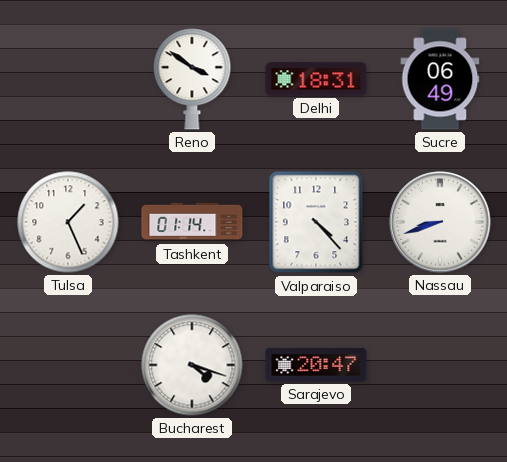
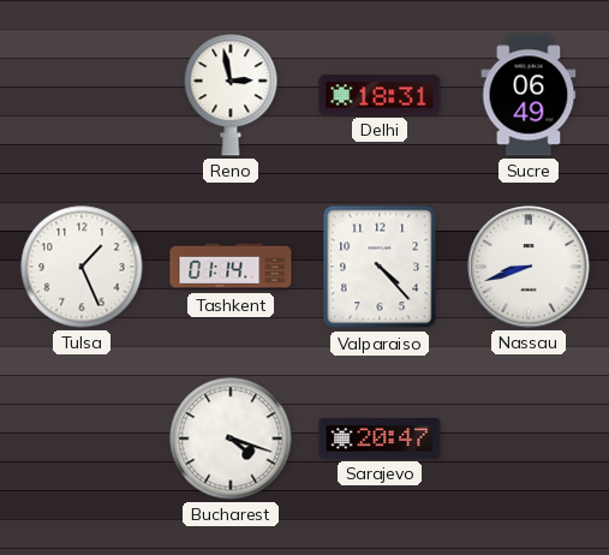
Reno: 3:51 -> 2:58 (231, 95)
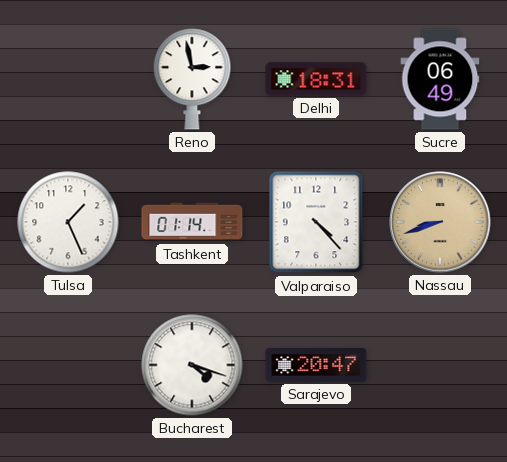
Nassau dial: white -> champagne (440, 222)
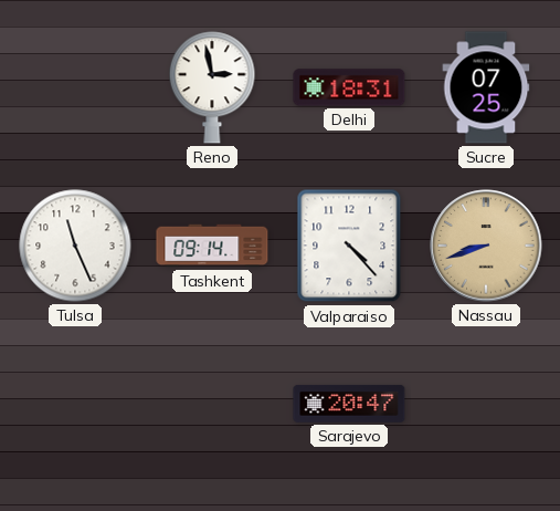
Sucre: 06:49 -> 07:25 (486, 87)
Tulsa: 1:26 -> 11:26 (75, 246)
Tashkent: 01:14 -> 09:14 (212, 246)
Bucharest: 4:18 -> none (192, 365)
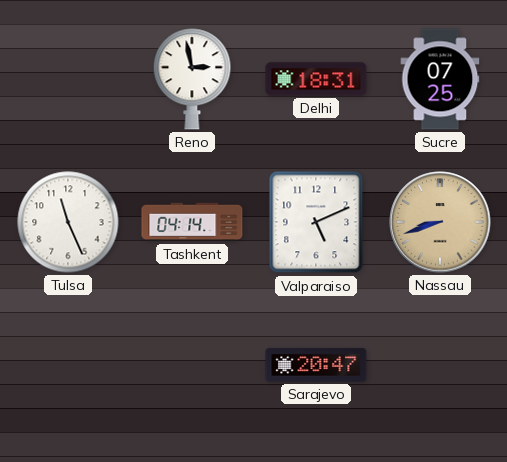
Tashkent: 09:14 -> 04:14 (192, 222)
Valparaiso: 4:23 -> 5:11 (316, 222)
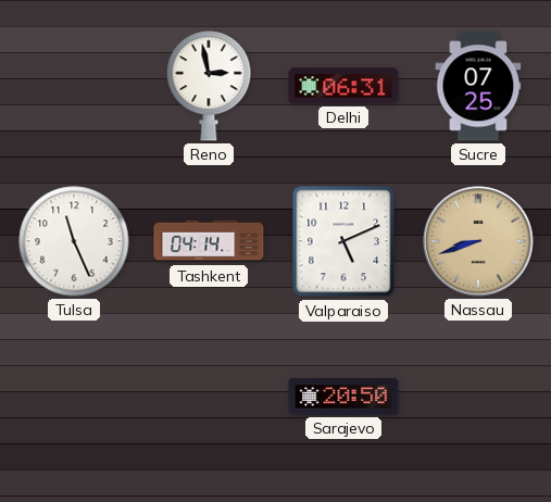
Delhi: 18:31 -> 06:31 (343, 86)
Sarajevo: 20:47 -> 20:50 (343, 397)
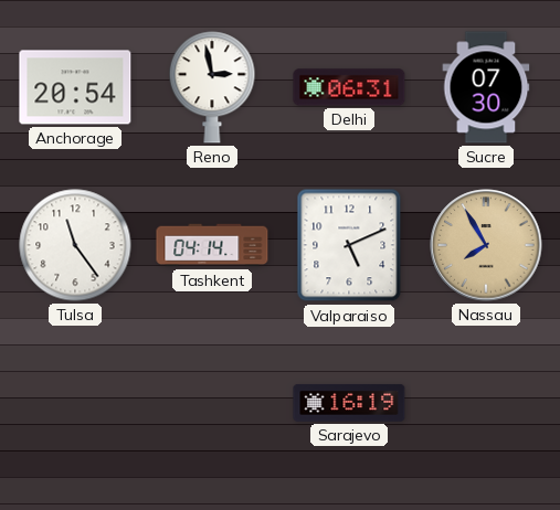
Anchorage: none -> 20:54 (75, 87)
Sucre: 07:25 -> 07:30 (486, 87)
Tulsa: 11:26 -> 11:24 (75, 245)
Nassau: 8:42 -> 7:55 (486, 245)
Sarajevo: 20:50 -> 16:19 (349, 403)
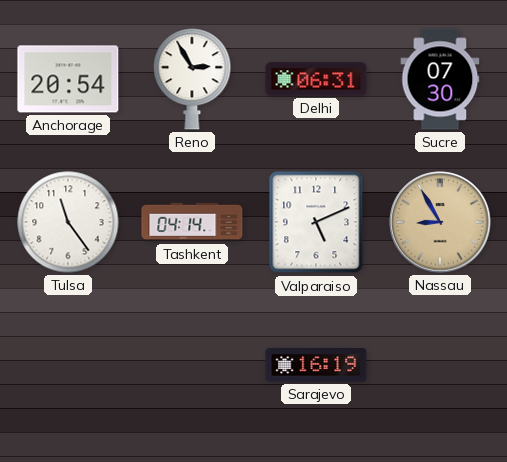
Reno: 2:58 -> 2:55 (192, 79)
Nassau: 7:55 -> 8:55 (440, 222)
